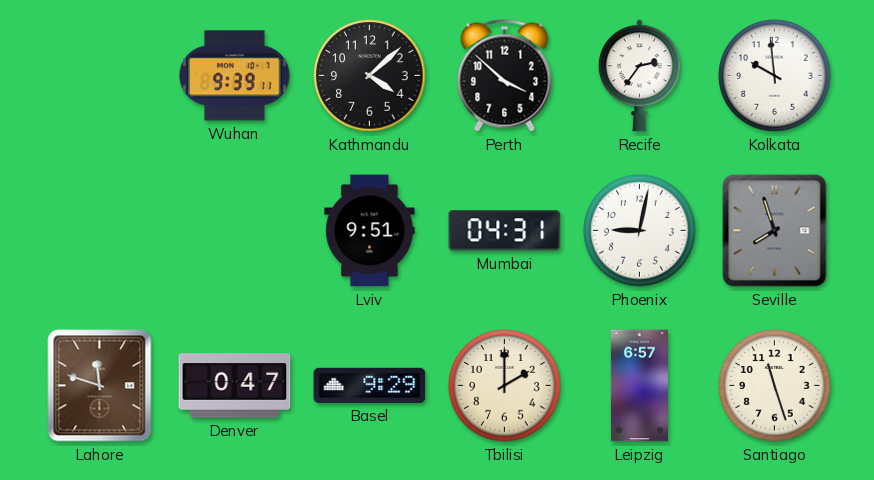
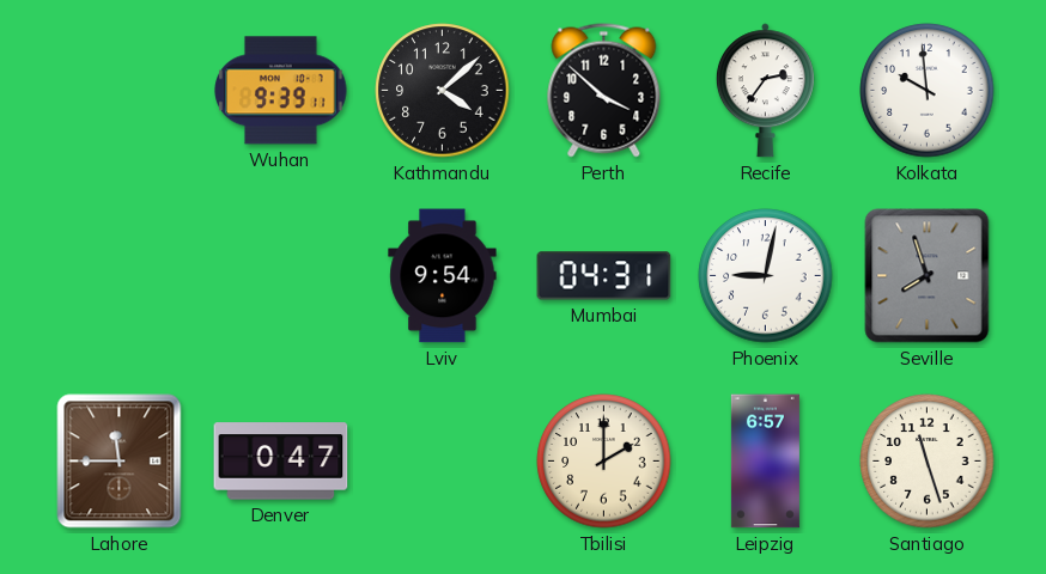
Lviv: 9:51 -> 9:54 (443, 276)
Lahore: 11:48 -> 11:45 (120, 462)
Basel: 9:29 -> none (370, 385)
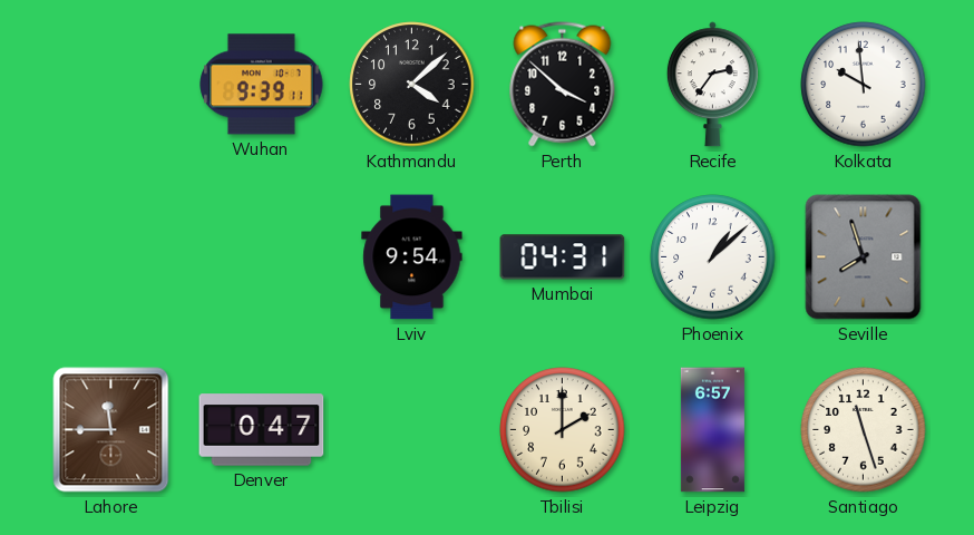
Phoenix: 9:02 -> 1:08 (713, 257)
